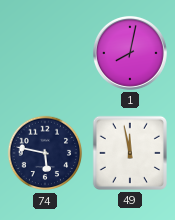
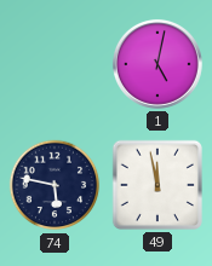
1: 8:02 -> 5:02 (157, 64)
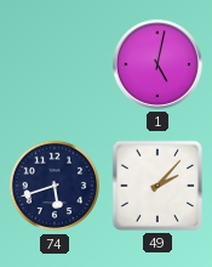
74: 5:47 -> 5:42 (55, 186)
49: 11:58 -> 2:07 (157, 186)
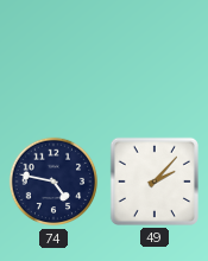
1: 5:02 -> none (157, 64)
74: 5:42 -> 4:47 (53, 182)
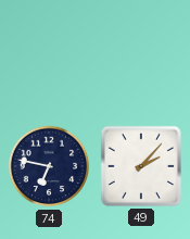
74: 4:47 -> 6:47 (49, 166)
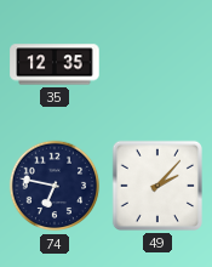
35: none -> 12:35 (55, 64)
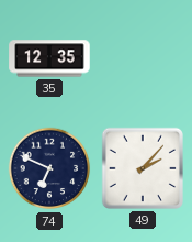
74: 6:47 -> 6:49 (49, 168)
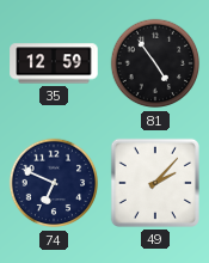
35: 12:35 -> 12:59 (54, 63)
81: none -> 4:54 (155, 63)
